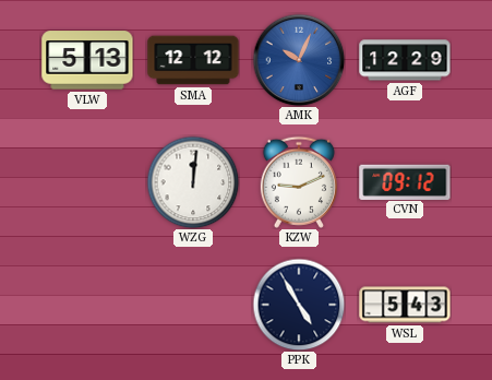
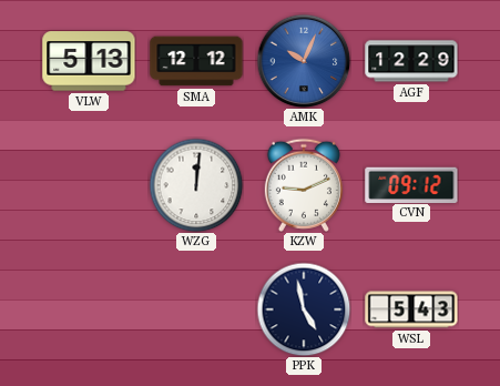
PPK: 4:55 -> 4:58 (304, 309)
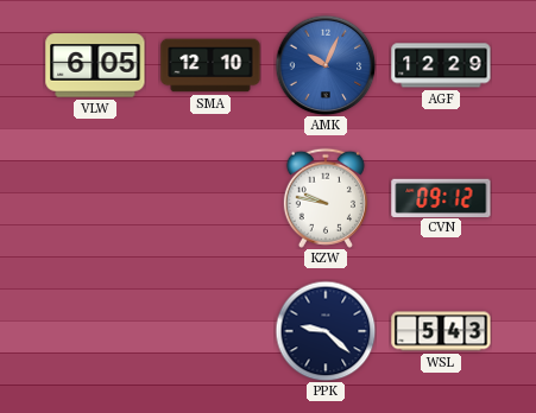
VLW: 5:13 -> 6:05 (95, 65)
SMA: 12:12 -> 12:10 (210, 65)
WZG: 12:01 -> none (196, 185)
KZW: 9:11 -> 9:47 (326, 198)
PPK: 4:58 -> 9:22 (326, 331)
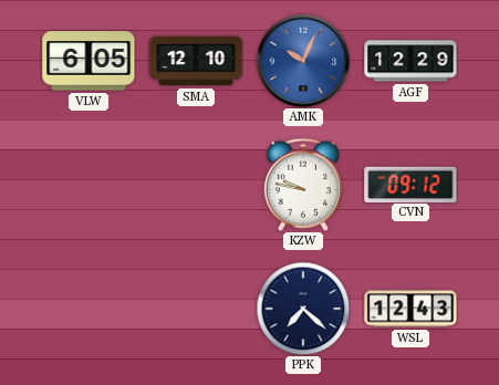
PPK: 9:22 -> 7:22 (303, 309)
WSL: 5:43 -> 12:43 (410, 309)
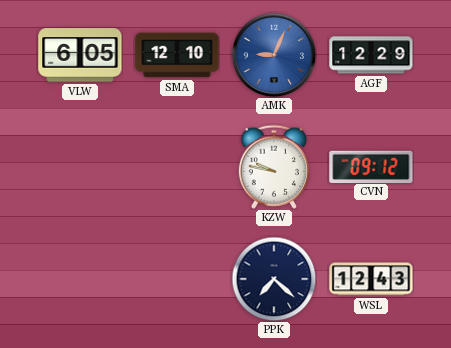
AMK: 10:04 -> 9:04 (274, 55)
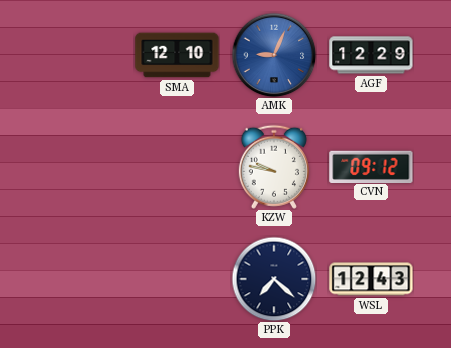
VLW: 6:05 -> none (80, 55)
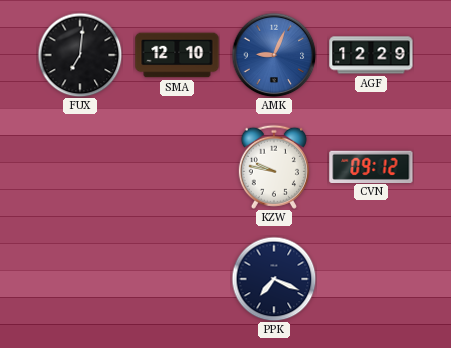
FUX: none -> 7:01 (80, 55)
PPK: 7:22 -> 7:19 (274, 279)
WSL: 12:43 -> none (371, 279)
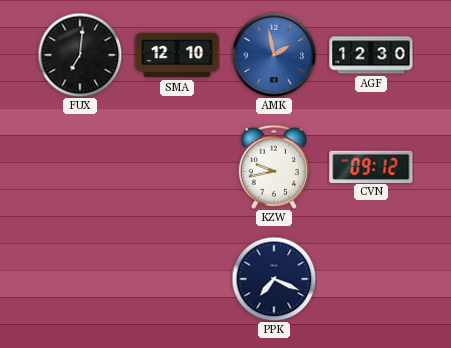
AMK: 9:04 -> 1:58 (274, 55)
AGF: 12:29 -> 12:30 (371, 55)
KZW: 9:47 -> 9:43 (274, 167)
